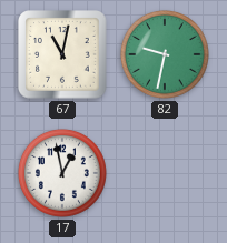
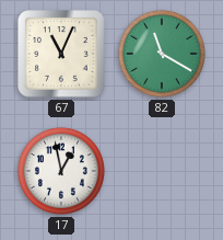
67: 11:02 -> 11:04 (62, 55)
82: 9:32 -> 11:20 (162, 54)
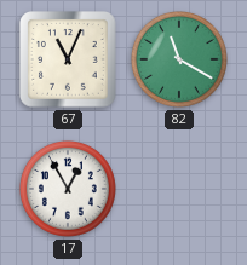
17: 12:58 -> 12:55 (68, 189)
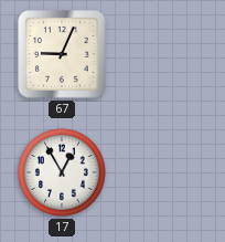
67: 11:04 -> 9:04 (63, 55)
82: 11:20 -> none (179, 59)
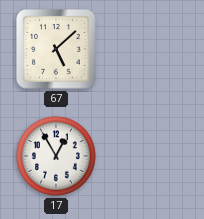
67: 9:04 -> 5:08 (57, 50)
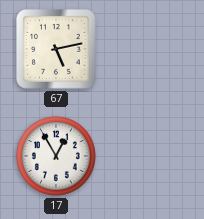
67: 5:08 -> 5:13 (57, 50)
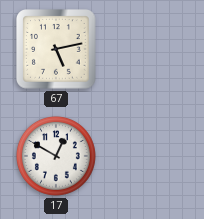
17: 12:55 -> 12:50 (56, 156)
